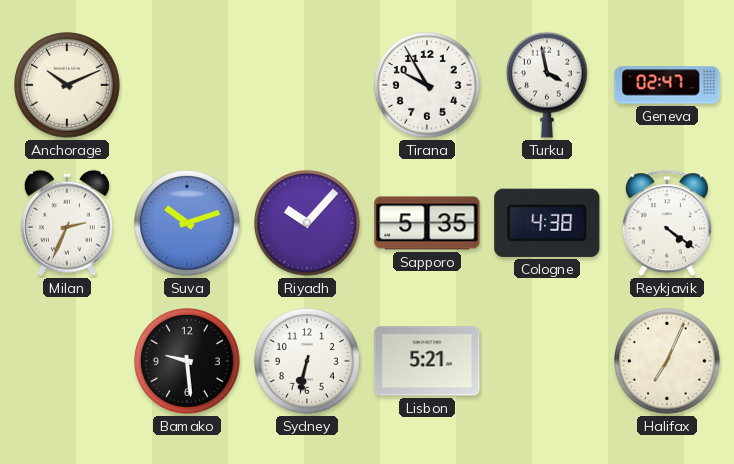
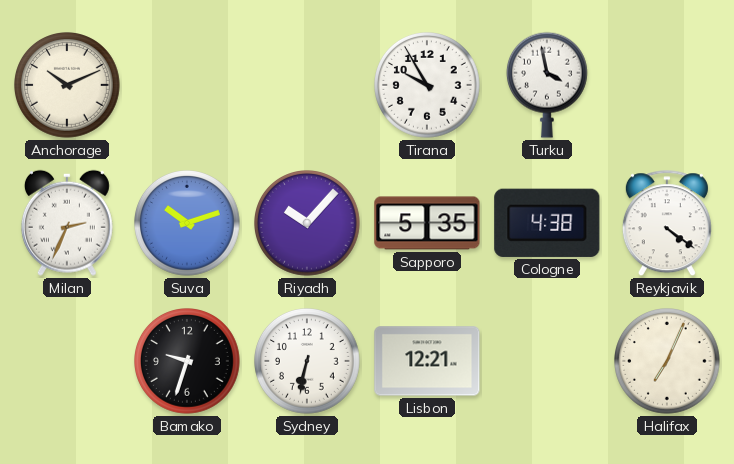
Geneva: 02:47 -> none (667, 85)
Bamako: 9:29 -> 9:33 (188, 362)
Lisbon: 5:21 -> 12:21 (427, 361)
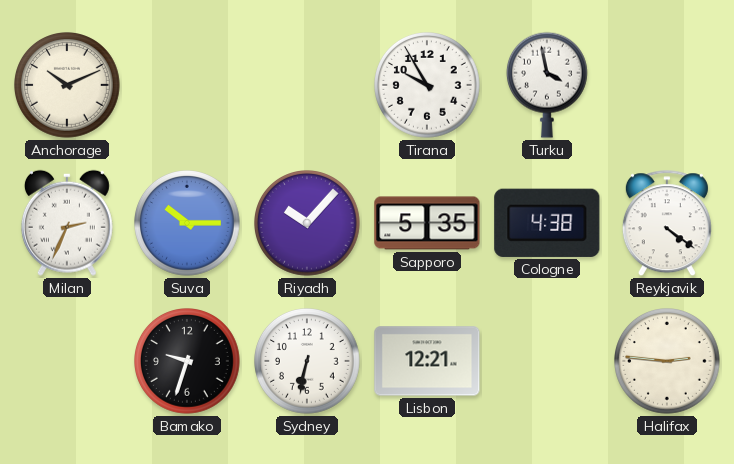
Suva: 10:12 -> 10:15 (188, 224)
Halifax: 7:04 -> 2:46 (668, 362)
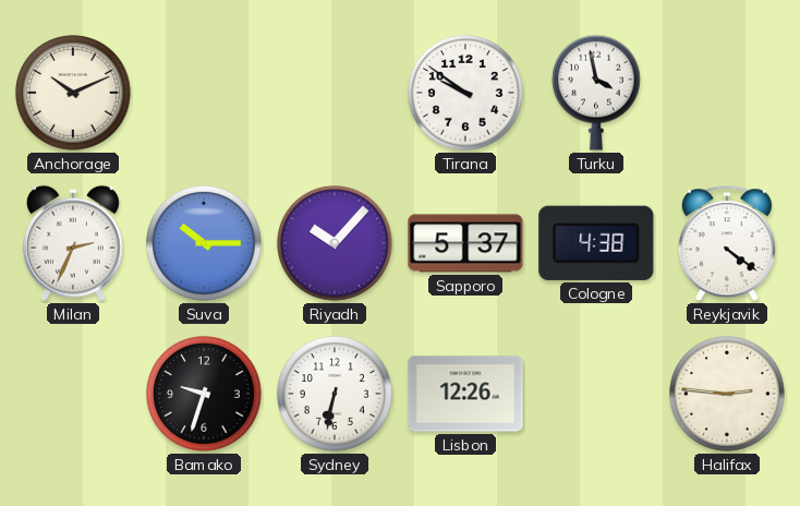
Tirana: 9:55 -> 9:51 (466, 94)
Sapporo: 5:35 -> 5:37 (465, 243)
Lisbon: 12:21 -> 12:26 (465, 394)
